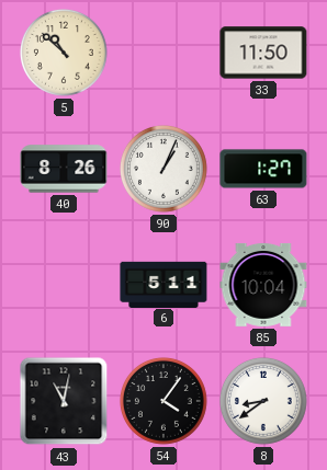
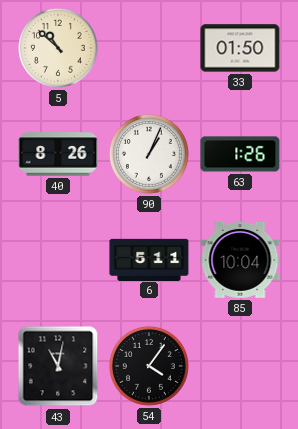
33: 11:50 -> 01:50 (240, 48)
63: 1:27 -> 1:26 (240, 154)
8: 8:39 -> none (263, 401)
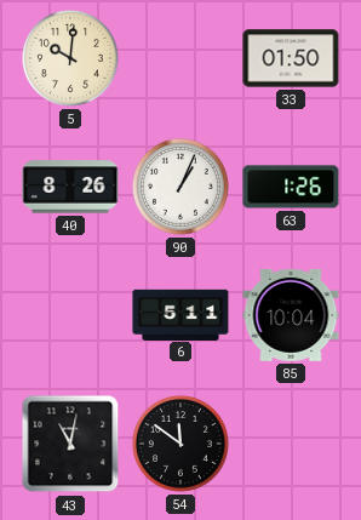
5: 10:52 -> 10:01 (70, 58)
54: 4:06 -> 11:51 (180, 444)
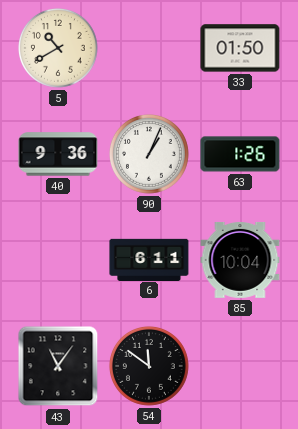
5: 10:01 -> 10:40 (58, 48)
40: 8:26 -> 9:36 (58, 154)
6: 5:11 -> 6:11 (149, 259)
43: 11:02 -> 11:06 (58, 366)
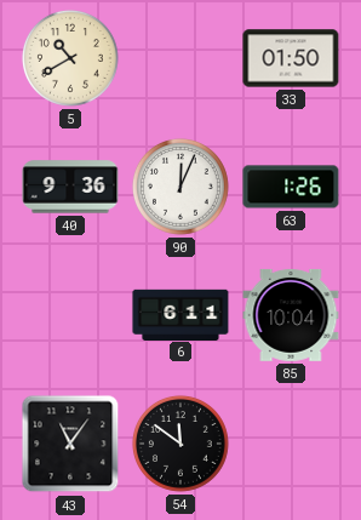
90: 1:04 -> 12:04 (180, 187)
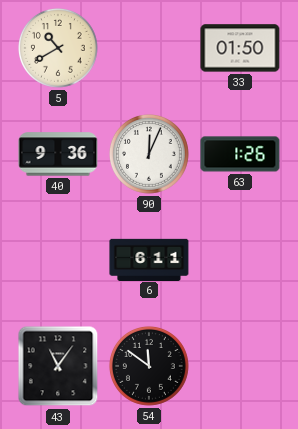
85: 10:04 -> none (291, 315)
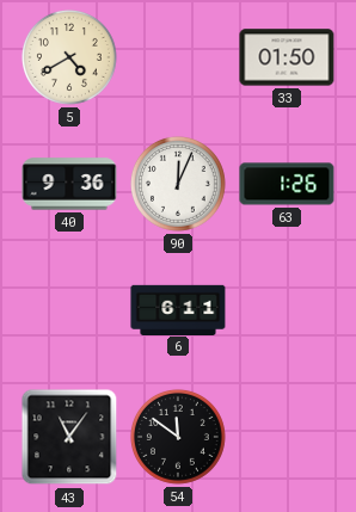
5: 10:40 -> 4:40 (69, 57)
